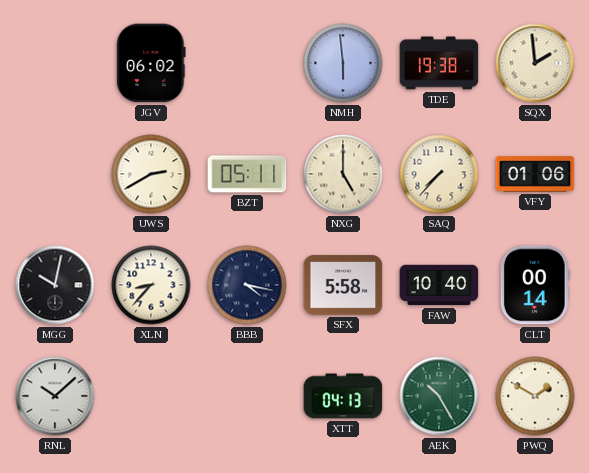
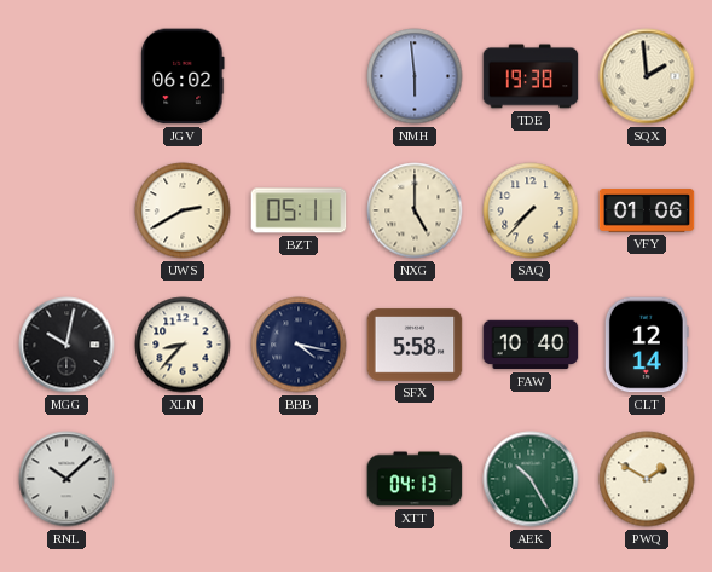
CLT: 00:14 -> 12:14 (647, 345)
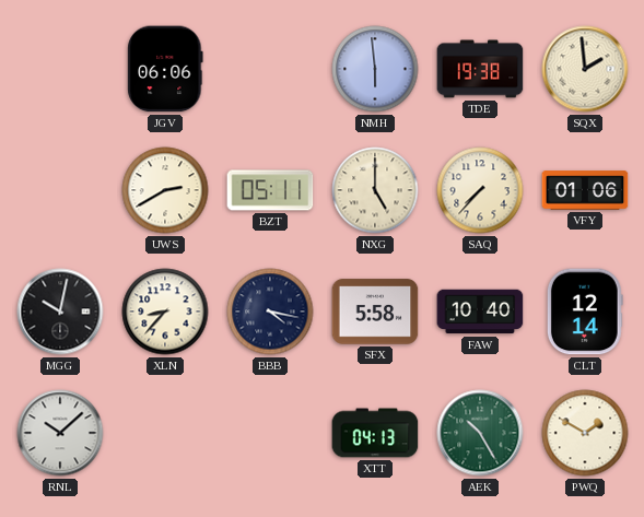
JGV: 06:02 -> 06:06 (165, 69)
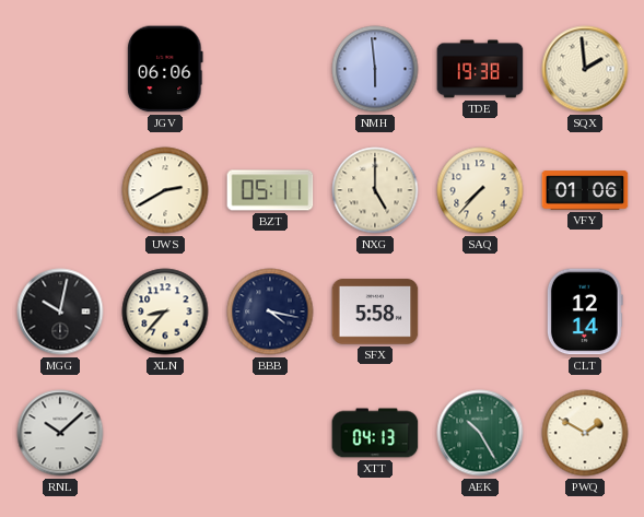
FAW: 10:40 -> none (480, 312)
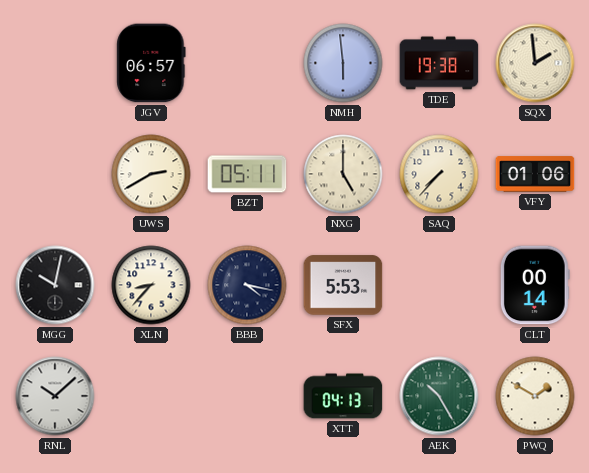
JGV: 06:06 -> 06:57 (151, 63)
SFX: 5:58 -> 5:53 (343, 285)
CLT: 12:14 -> 00:14 (535, 285)
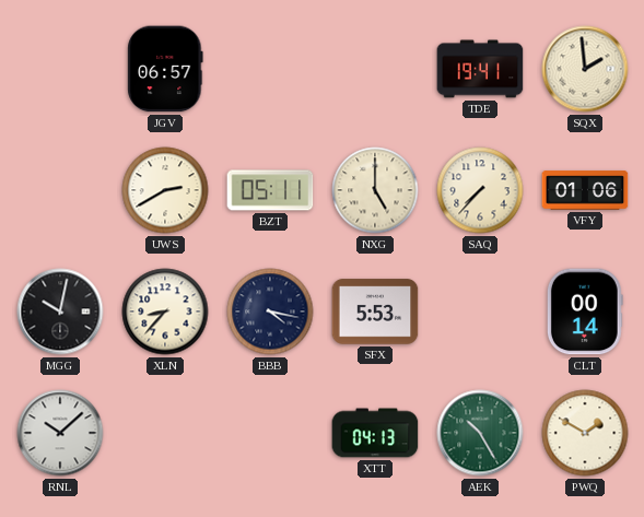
NMH: 5:59 -> none (343, 63)
TDE: 19:38 -> 19:41 (480, 69)
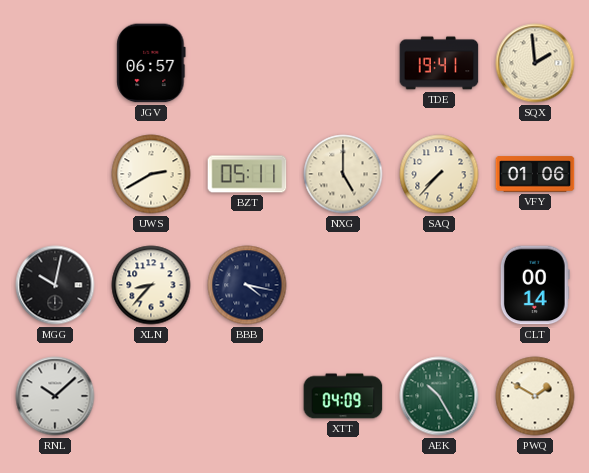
SFX: 5:53 -> none (375, 312)
XTT: 04:13 -> 04:09 (343, 396)
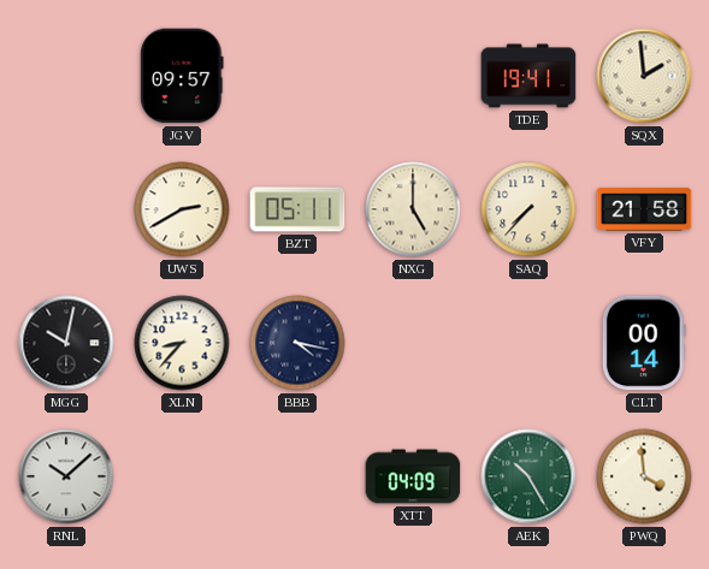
JGV: 06:57 -> 09:57 (182, 76)
VFY: 01:06 -> 21:58 (644, 209)
PWQ: 1:50 -> 3:59 (644, 476)
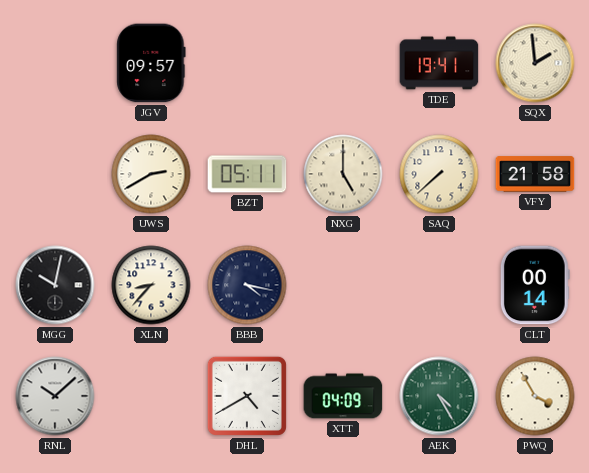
SAQ: 7:37 -> 7:38 (439, 174)
DHL: none -> 4:40 (247, 396)
AEK: 10:25 -> 4:25 (439, 396)
PWQ: 3:59 -> 3:55 (535, 396)
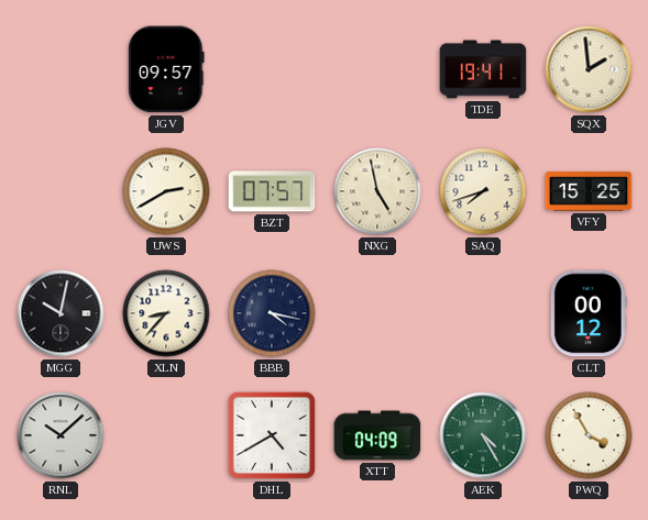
BZT: 05:11 -> 07:57 (272, 191)
NXG: 5:00 -> 4:58 (377, 191)
SAQ: 7:38 -> 7:42 (483, 191)
VFY: 21:58 -> 15:25 (589, 191)
CLT: 00:14 -> 00:12 (589, 313)
